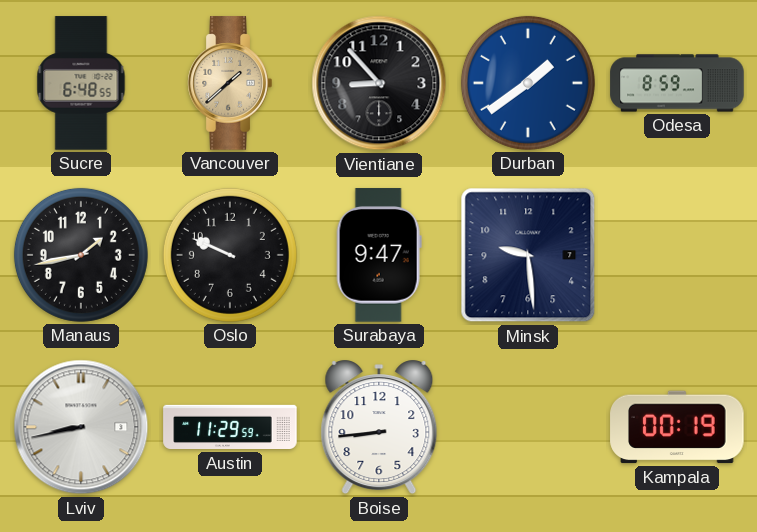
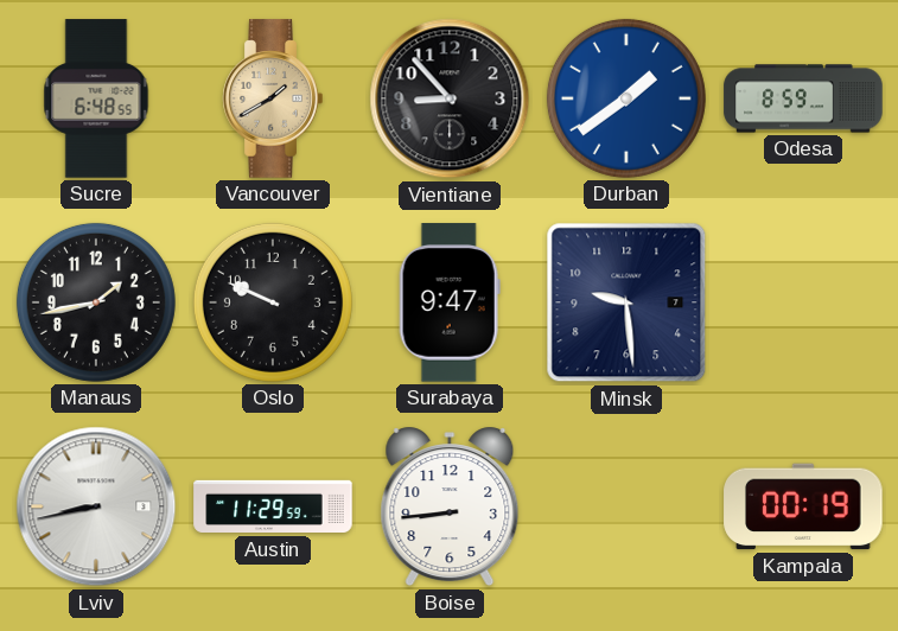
Vancouver: 1:38 -> 1:40 (273, 98)
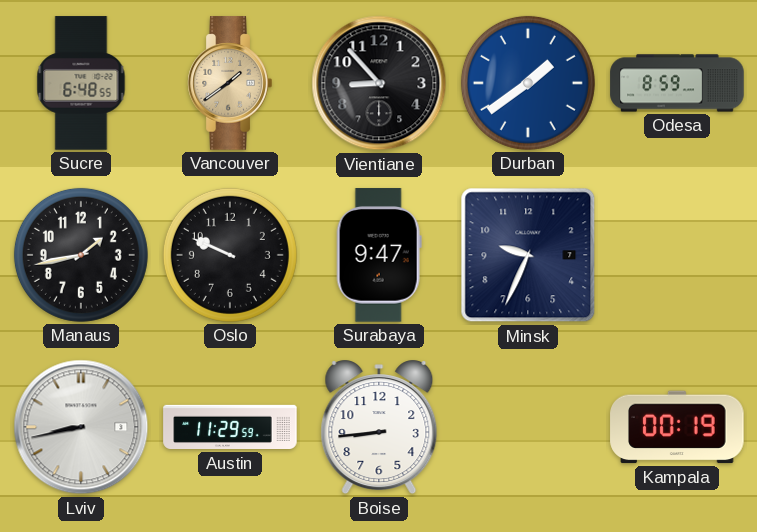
Vancouver: 1:40 -> 1:39 (230, 83)
Minsk: 9:29 -> 9:34 (528, 255)
